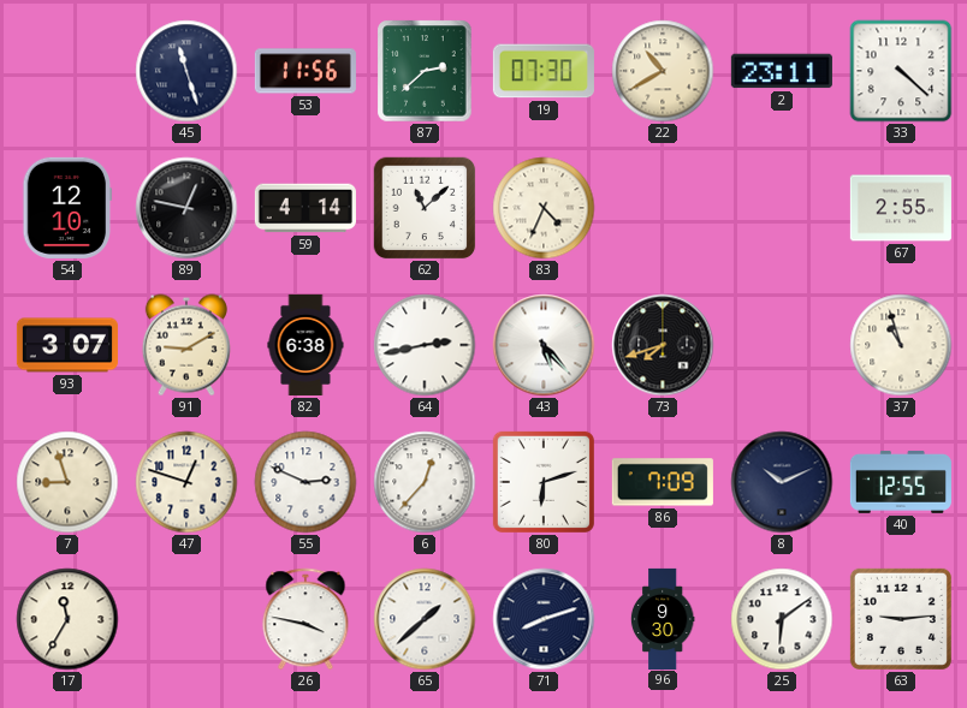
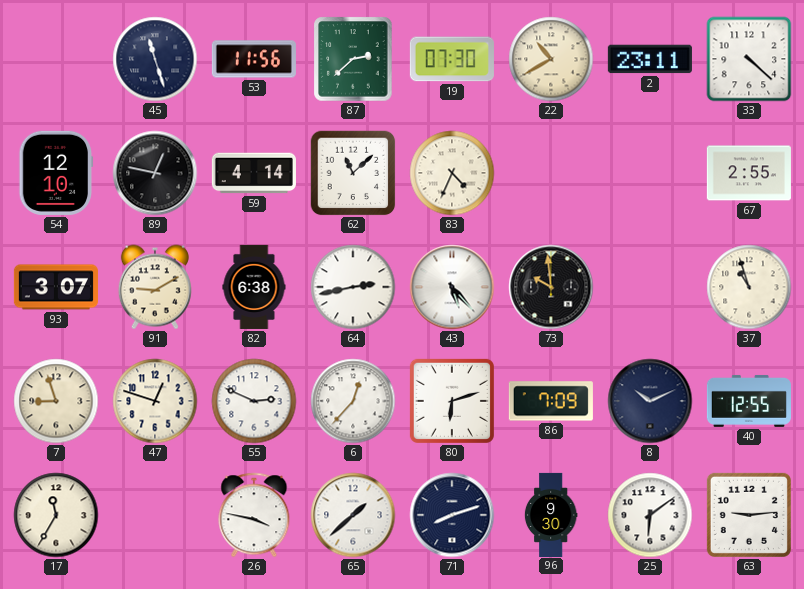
73: 7:42 -> 9:59 (551, 287)
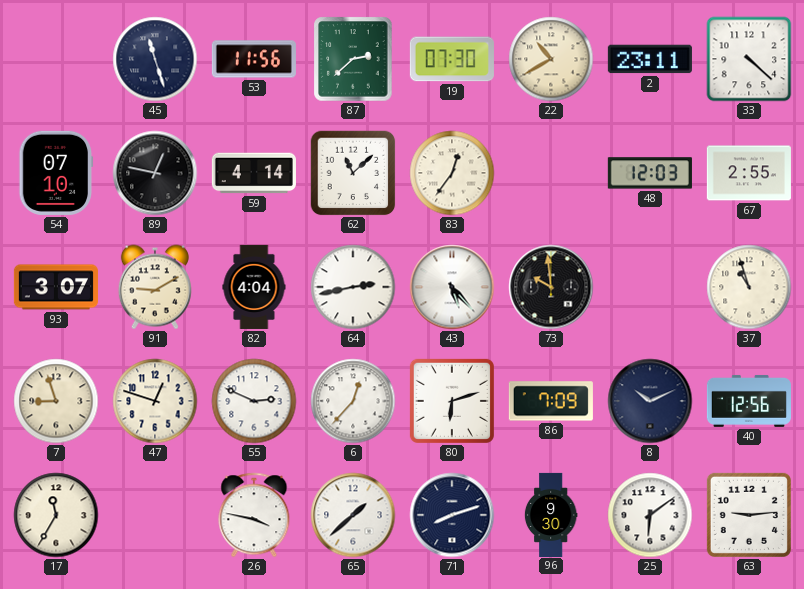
54: 12:10 -> 07:10 (56, 173)
83: 4:34 -> 12:36 (452, 173)
48: none -> 12:03 (650, 173)
82: 6:38 -> 4:04 (254, 287)
40: 12:55 -> 12:56 (749, 401)
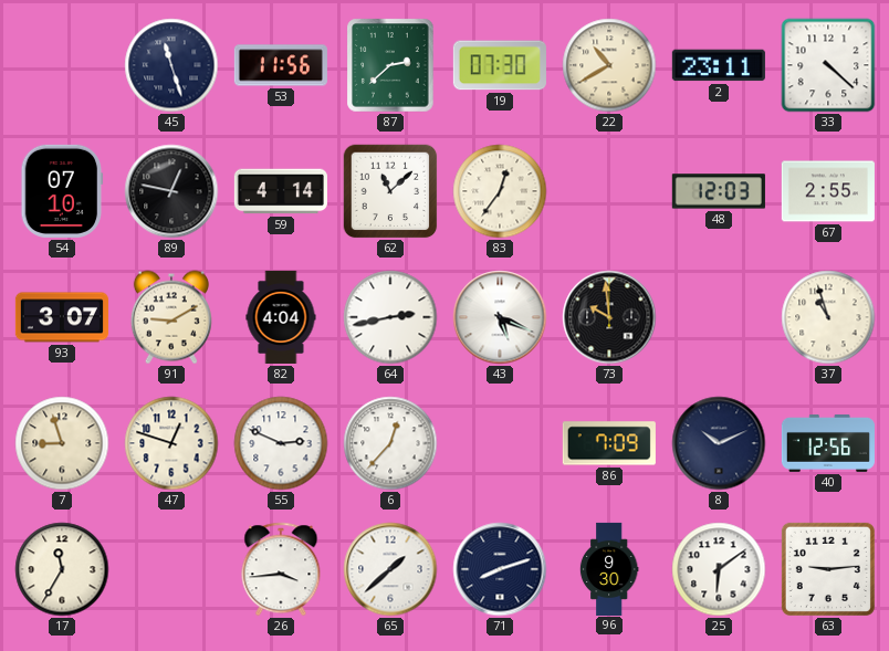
43: 5:23 -> 5:19 (500, 317)
80: 6:12 -> none (452, 401)
26: 3:47 -> 3:44 (281, 569)
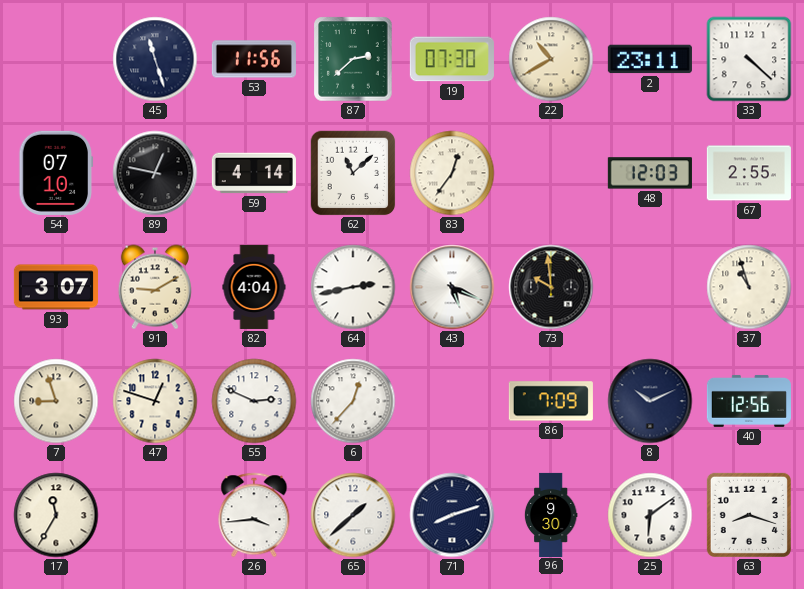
63: 9:14 -> 8:18 (749, 515)
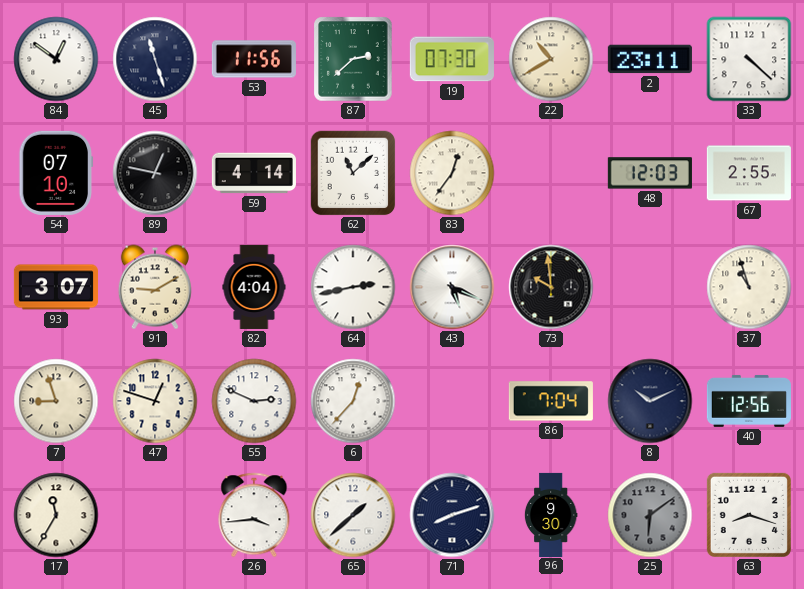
84: none -> 12:51 (56, 59)
86: 7:09 -> 7:04 (551, 401)
25 dial: white -> grey (650, 515)
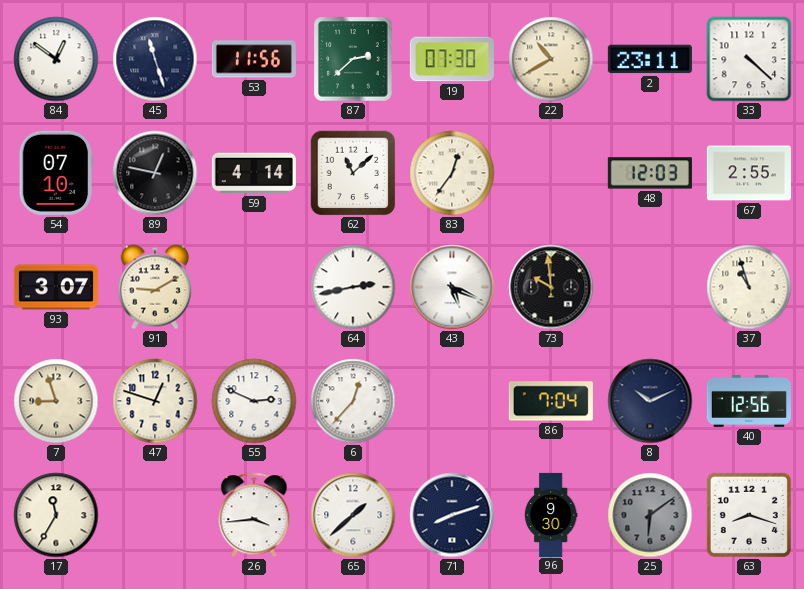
82: 4:04 -> none (254, 287)
